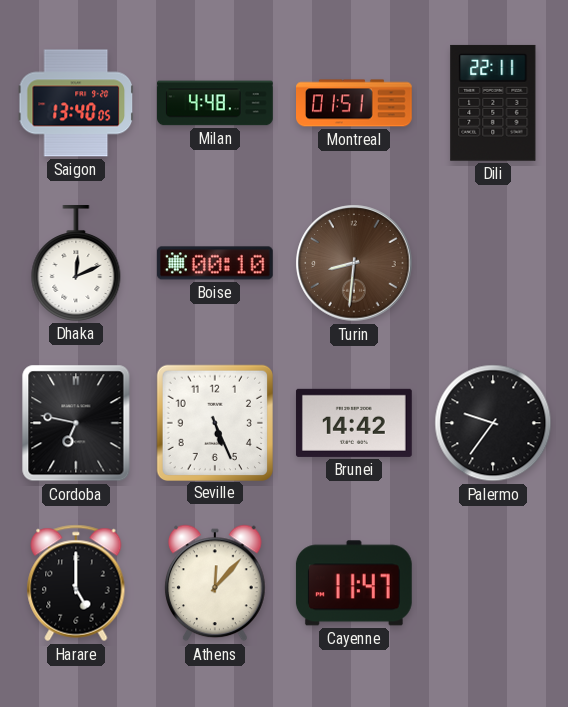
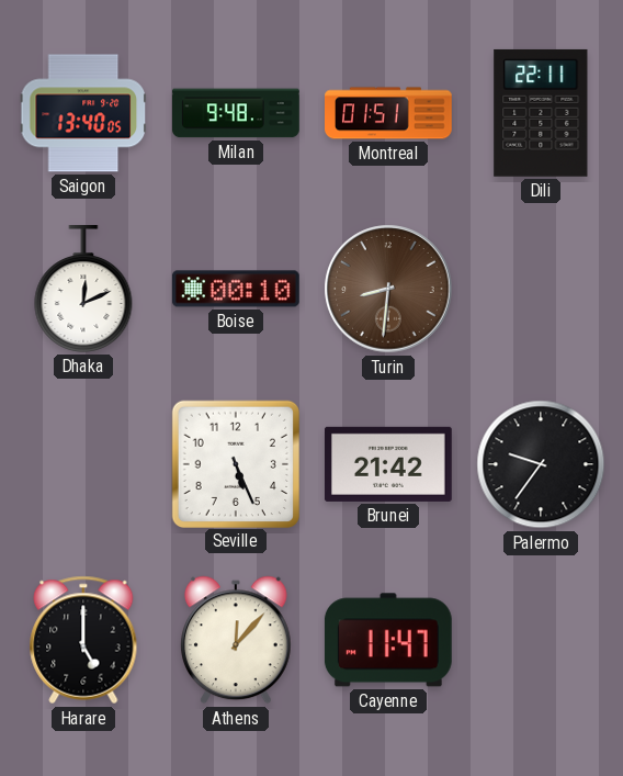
Milan: 4:48 -> 9:48 (237, 113)
Cordoba: 6:47 -> none (76, 423)
Brunei: 14:42 -> 21:42 (388, 464)
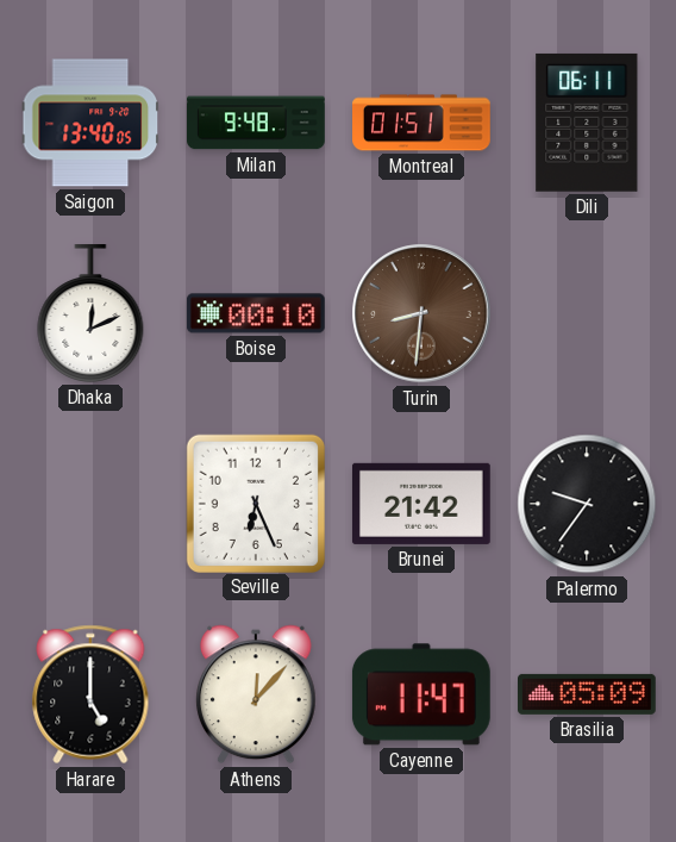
Dili: 22:11 -> 06:11 (587, 123)
Seville: 5:26 -> 6:26 (255, 503)
Brasilia: none -> 05:09 (588, 694)
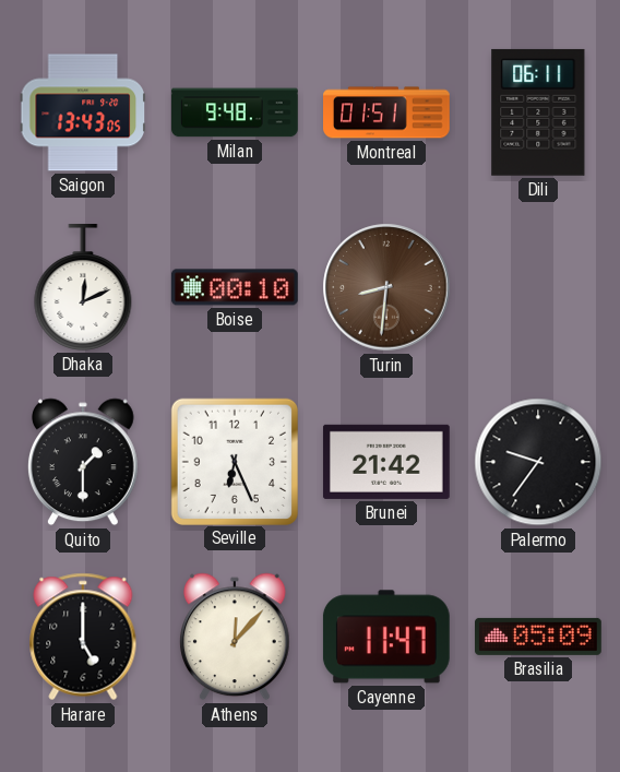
Saigon: 13:40 -> 13:43 (82, 112)
Quito: none -> 1:30 (83, 462)
